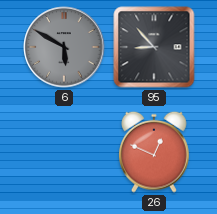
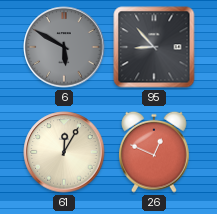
61: none -> 12:05 (64, 152)
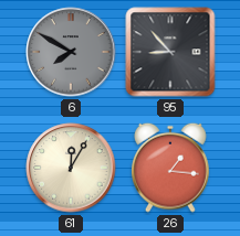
6: 5:50 -> 7:50 (71, 52)
26: 12:49 -> 1:16 (171, 168)
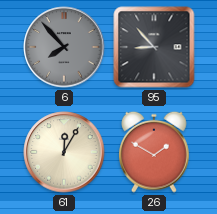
6: 7:50 -> 7:53 (64, 47)
26: 1:16 -> 1:50 (155, 152)
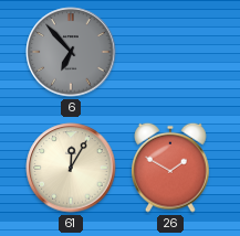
6: 7:53 -> 6:53 (71, 52)
95: 8:53 -> none (154, 47)
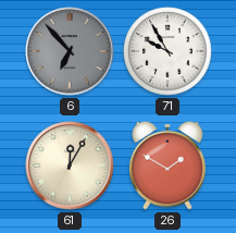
71: none -> 9:55 (167, 51)
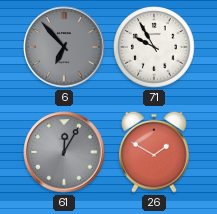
61 dial: cream -> grey (64, 152)
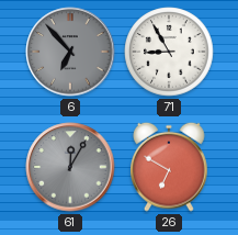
71: 9:55 -> 8:55 (169, 52)
26: 1:50 -> 6:50 (170, 167)
